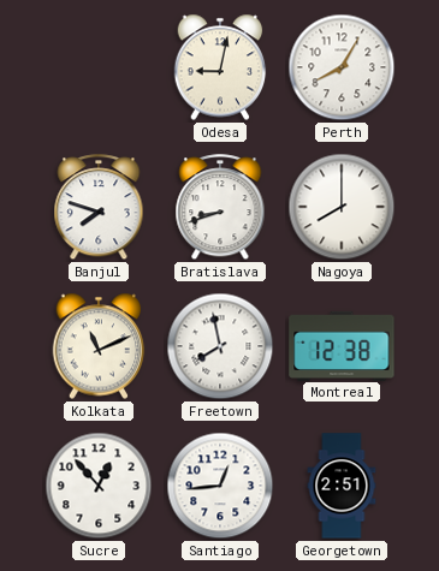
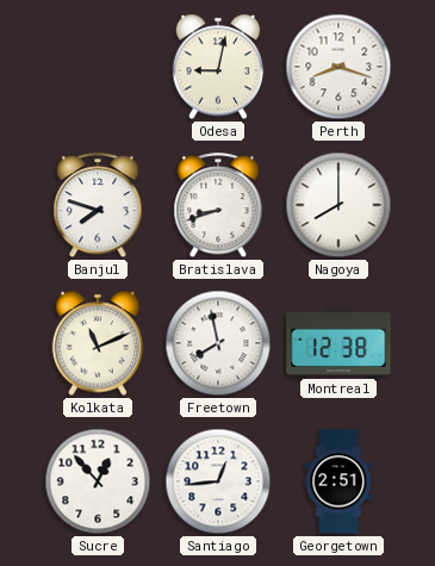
Perth: 8:05 -> 8:18 (338, 67)
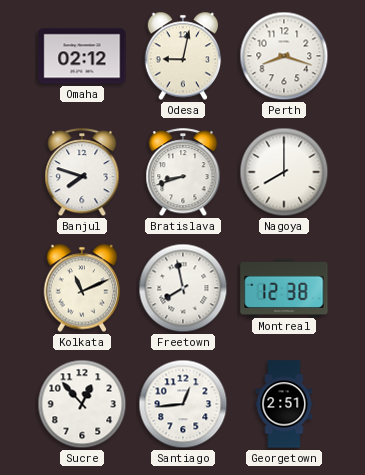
Omaha: none -> 02:12 (82, 56)
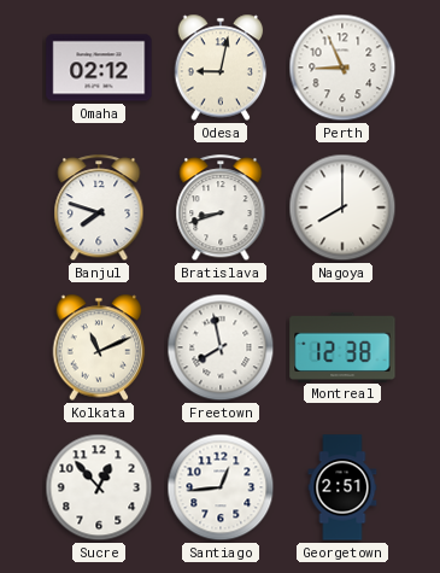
Perth: 8:18 -> 8:56 (342, 68)
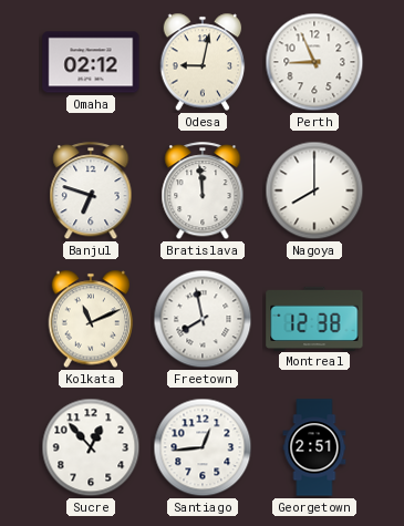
Banjul: 7:48 -> 6:48 (91, 192)
Bratislava: 8:42 -> 11:59 (203, 192)
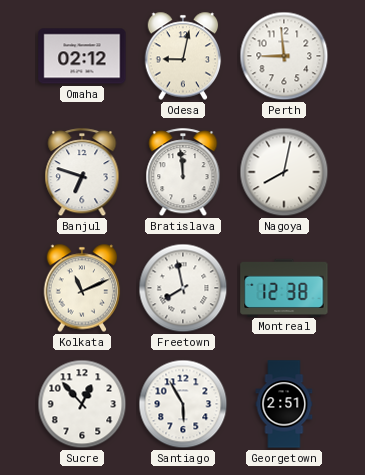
Perth: 8:56 -> 8:59 (284, 56)
Nagoya: 8:00 -> 8:02 (284, 172)
Santiago: 12:44 -> 5:55 (183, 404)
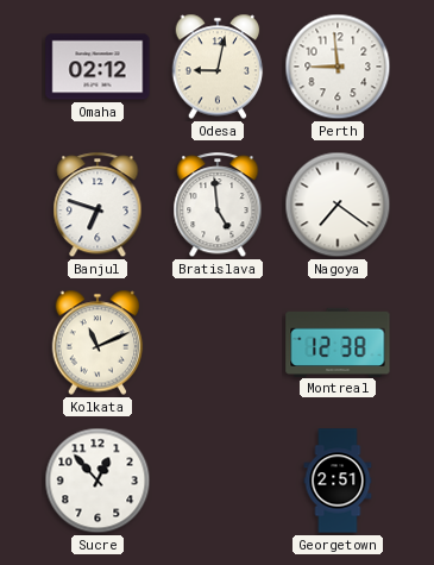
Bratislava: 11:59 -> 4:59 (218, 206)
Nagoya: 8:02 -> 7:21 (338, 205)
Freetown: 7:58 -> none (183, 288)
Santiago: 5:55 -> none (183, 404)
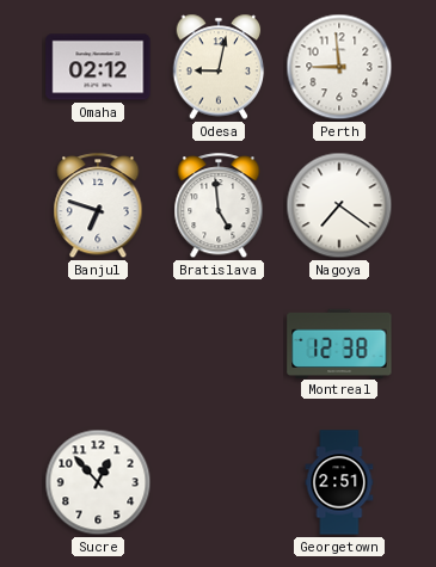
Kolkata: 11:11 -> none (98, 343)
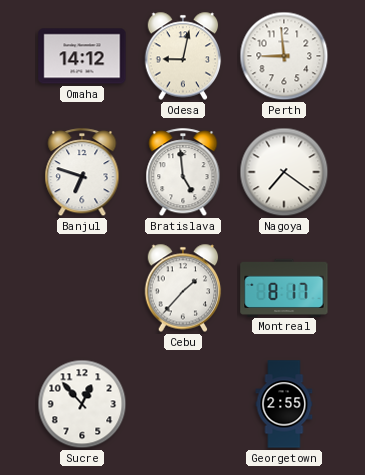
Omaha: 02:12 -> 14:12 (82, 56)
Cebu: none -> 1:37 (183, 288)
Montreal: 12:38 -> 8:17 (284, 287)
Georgetown: 2:51 -> 2:55 (284, 404)
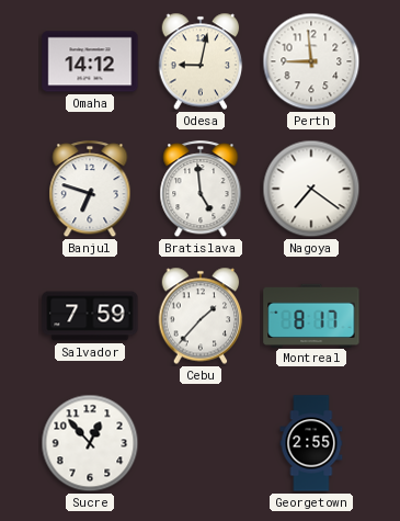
Salvador: none -> 7:59 (90, 316)
